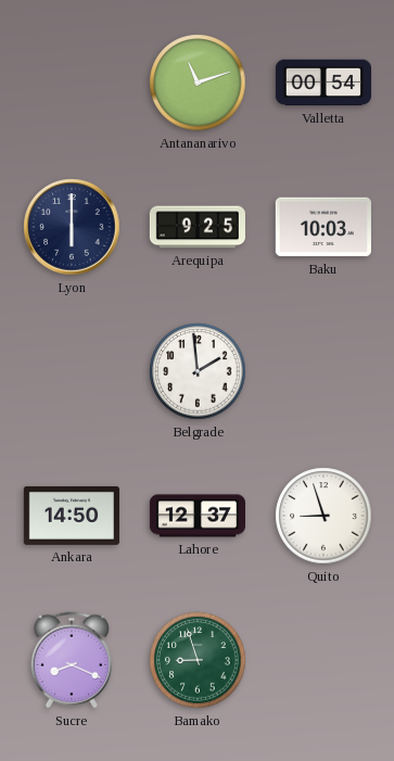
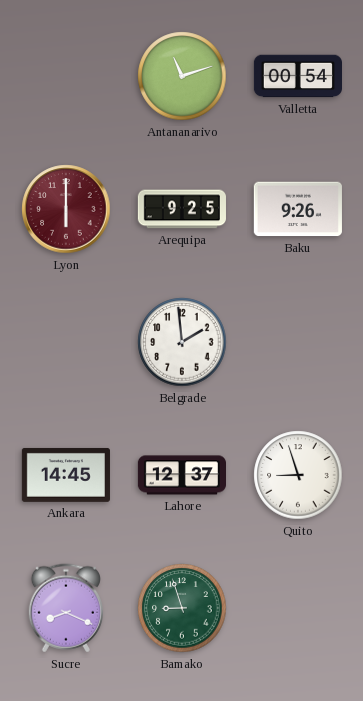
Lyon dial: navy -> burgundy (66, 209)
Baku: 10:03 -> 9:26 (298, 209)
Ankara: 14:50 -> 14:45 (66, 475)
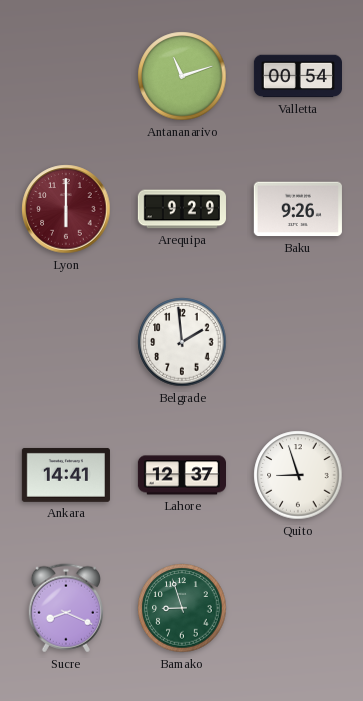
Arequipa: 9:25 -> 9:29 (182, 209)
Ankara: 14:45 -> 14:41 (66, 475)
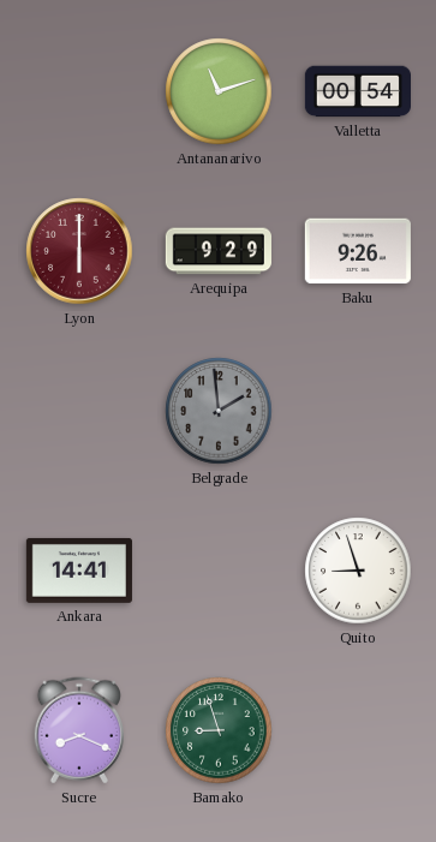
Belgrade dial: white -> grey (219, 411)
Lahore: 12:37 -> none (181, 475)
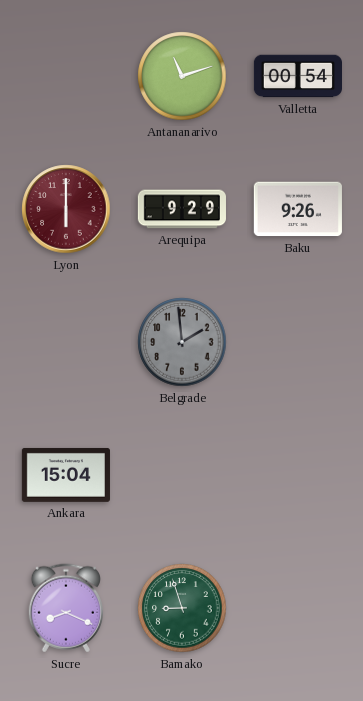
Ankara: 14:41 -> 15:04 (66, 475)
Quito: 8:57 -> none (358, 571)
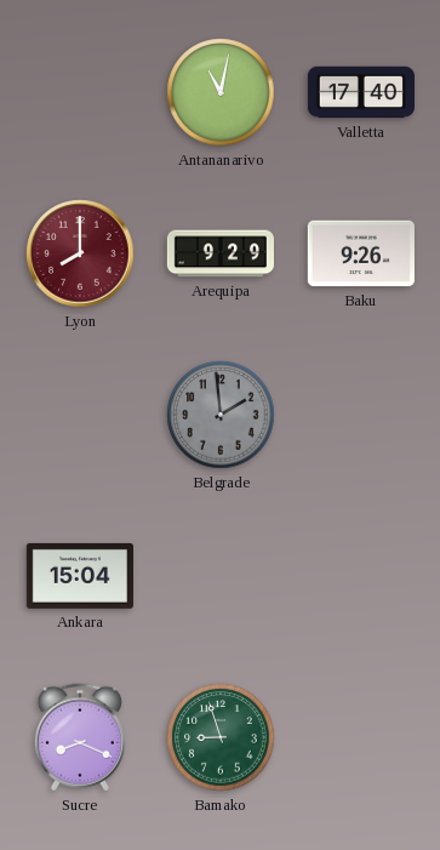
Antananarivo: 11:12 -> 11:02 (221, 92)
Valletta: 00:54 -> 17:40 (360, 92)
Lyon: 6:00 -> 8:00 (80, 253)
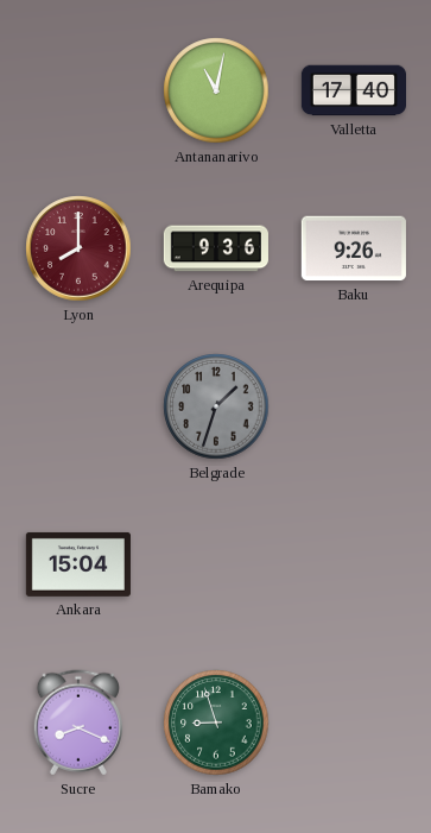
Arequipa: 9:29 -> 9:36 (216, 248)
Belgrade: 1:59 -> 1:33 (216, 406)
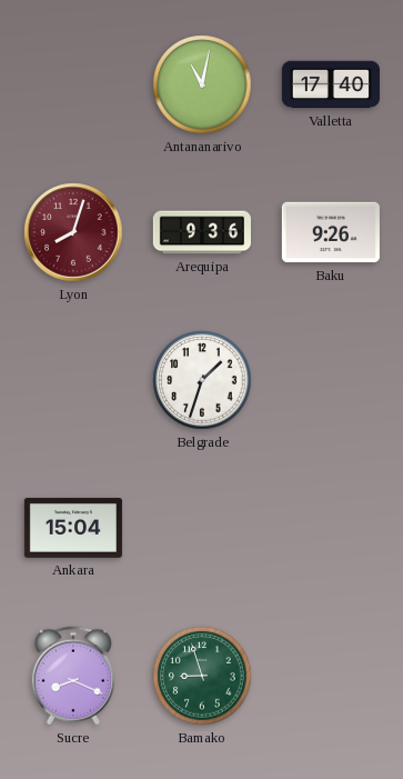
Lyon: 8:00 -> 8:03 (73, 232)
Belgrade dial: grey -> white (202, 380)
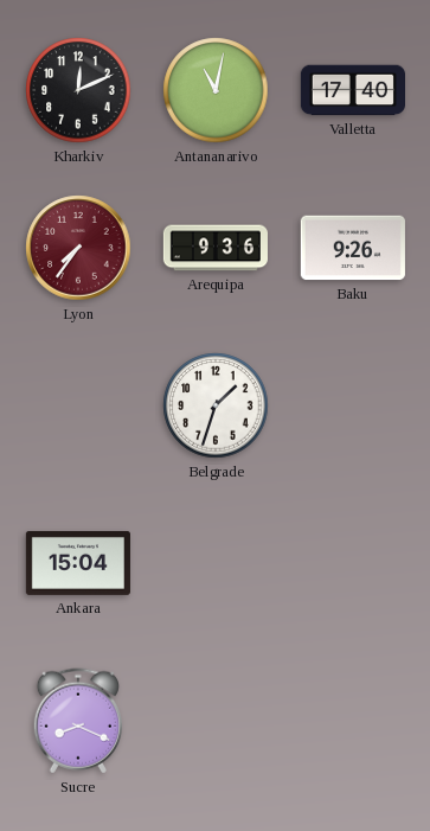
Kharkiv: none -> 12:11 (78, 90)
Lyon: 8:03 -> 7:36 (78, 248)
Bamako: 8:57 -> none (202, 676)
